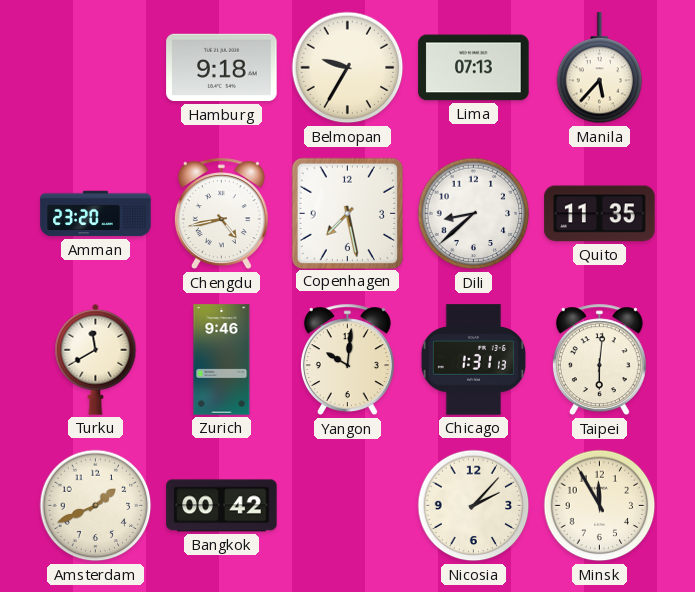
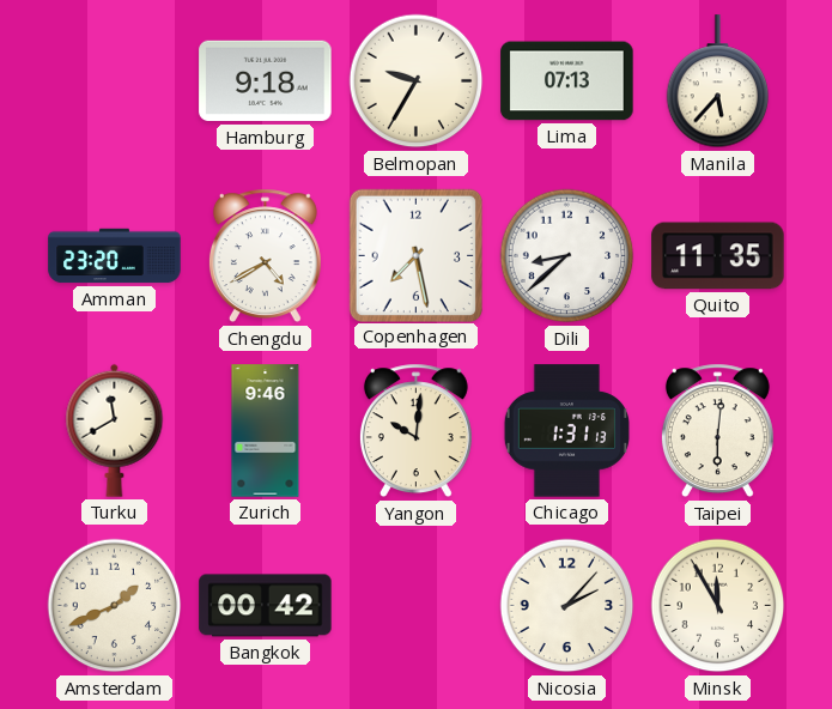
Chengdu: 4:43 -> 4:40 (265, 256)
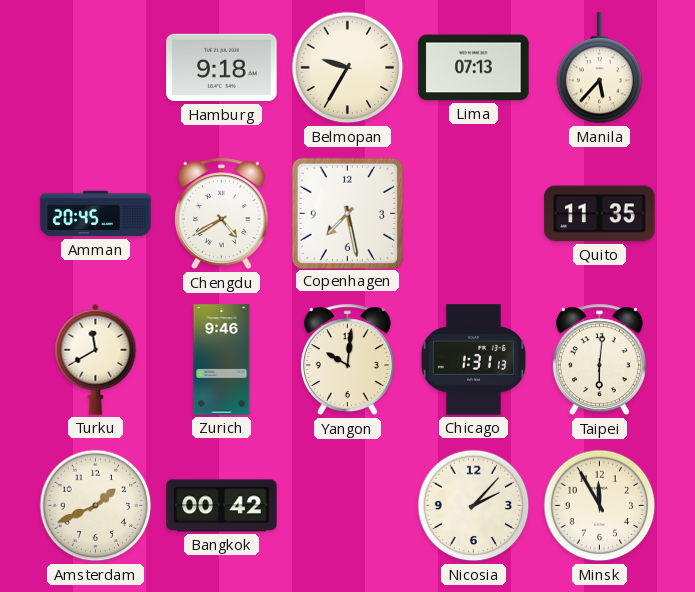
Amman: 23:20 -> 20:45 (96, 214)
Dili: 8:38 -> none (567, 256)
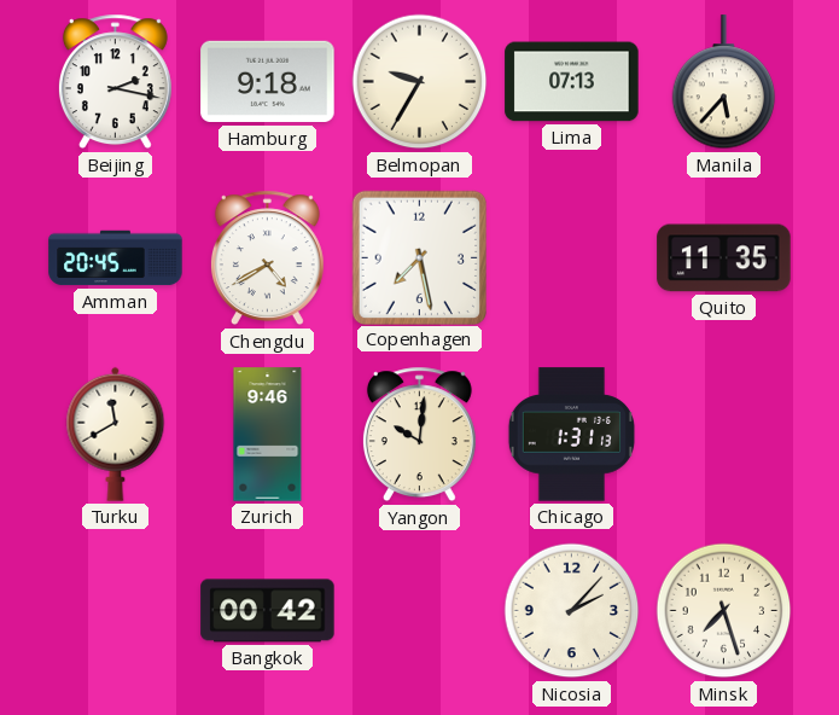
Beijing: none -> 2:17 (115, 82)
Taipei: 6:01 -> none (599, 360)
Amsterdam: 1:41 -> none (96, 506)
Minsk: 11:55 -> 7:27 (724, 611)
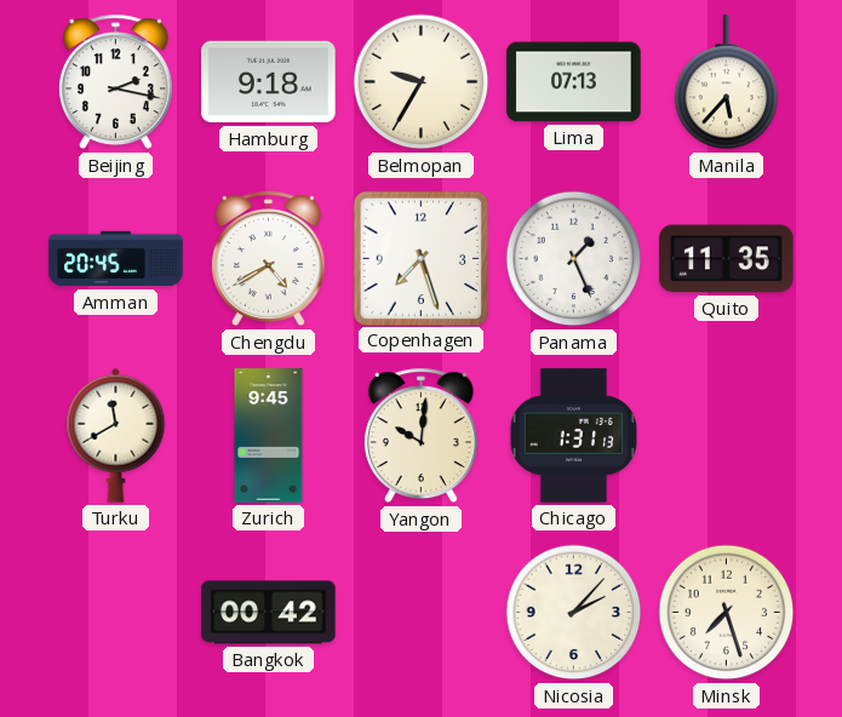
Copenhagen: 7:28 -> 7:27 (420, 258)
Panama: none -> 1:26 (574, 259)
Zurich: 9:46 -> 9:45 (269, 436)
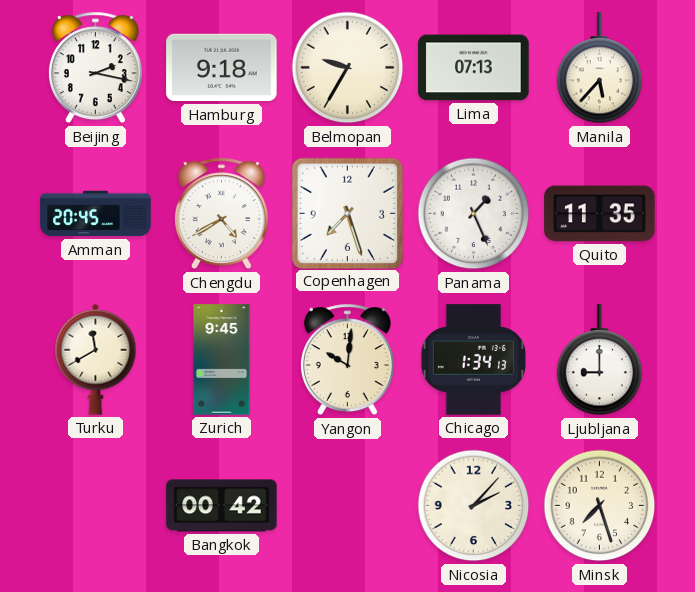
Chicago: 1:31 -> 1:34 (473, 360)
Ljubljana: none -> 9:00 (600, 360)
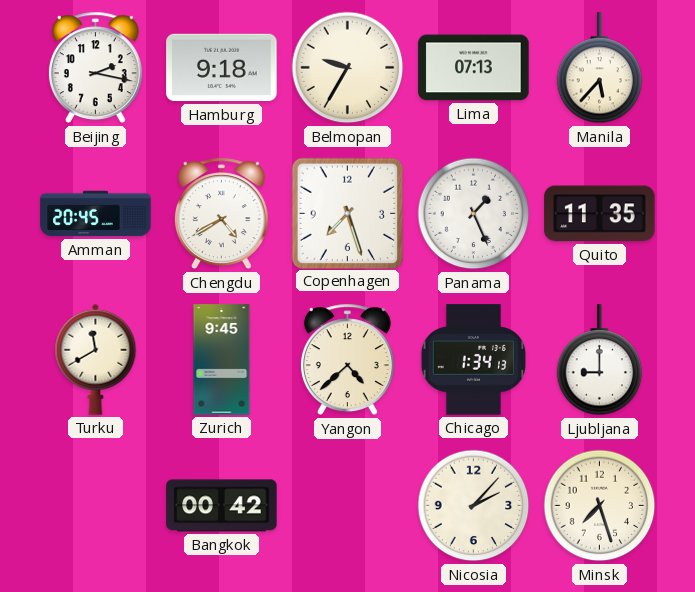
Yangon: 10:01 -> 4:38 (347, 360)
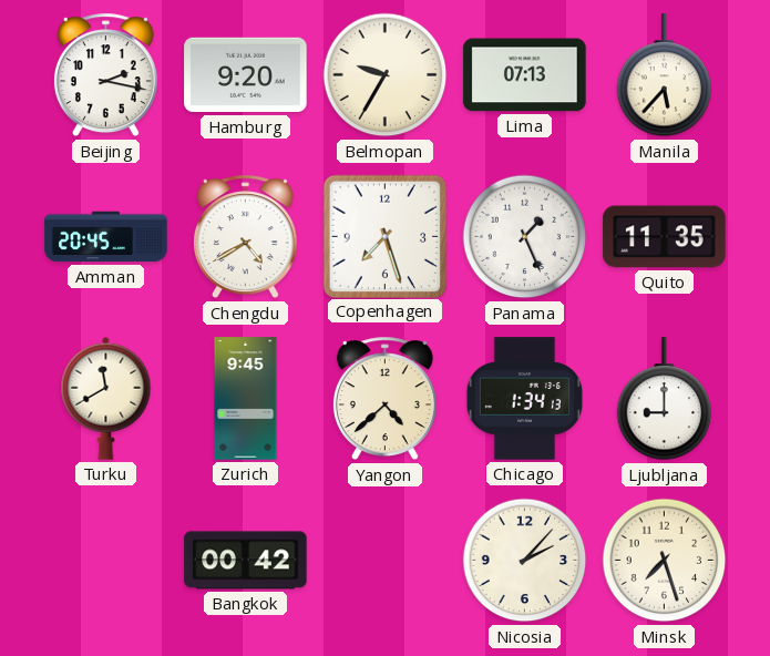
Hamburg: 9:18 -> 9:20 (246, 75)
